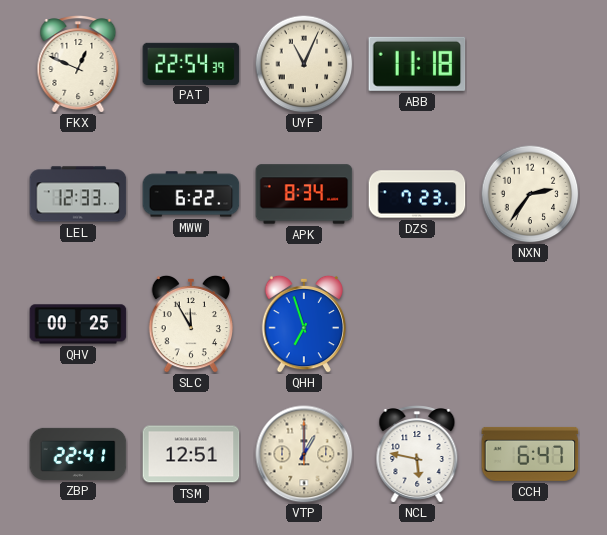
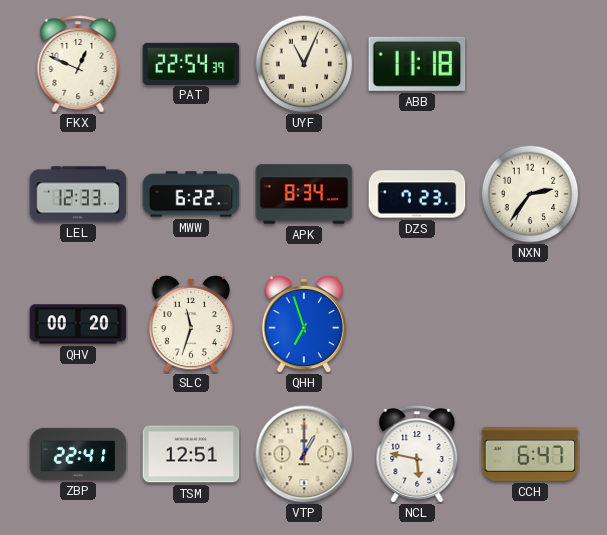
QHV: 00:25 -> 00:20 (78, 324)
SLC: 11:55 -> 11:33 (190, 324)
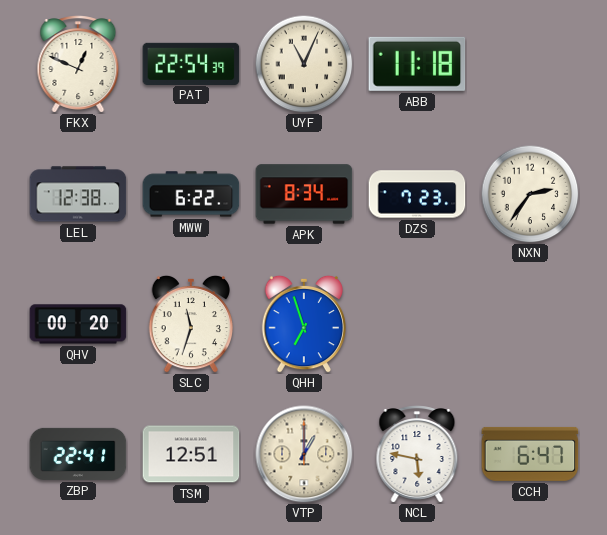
LEL: 12:33 -> 12:38 (78, 194)
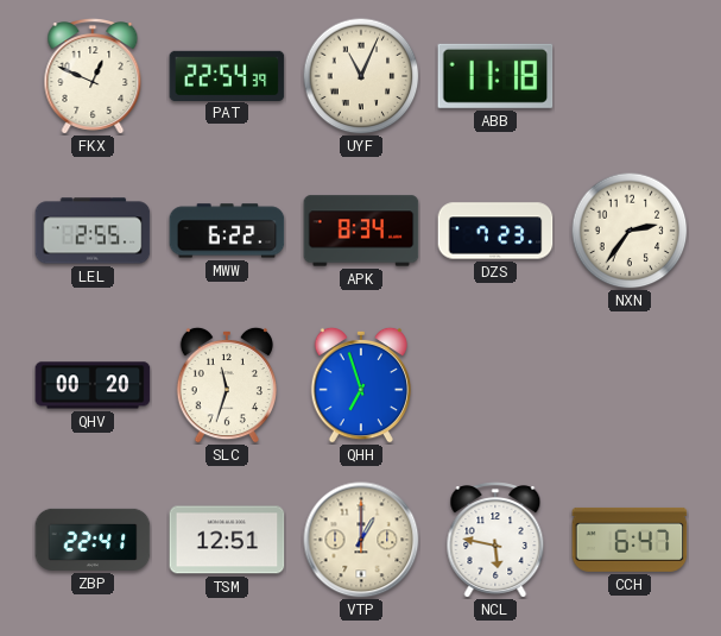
LEL: 12:38 -> 2:55 (93, 231)
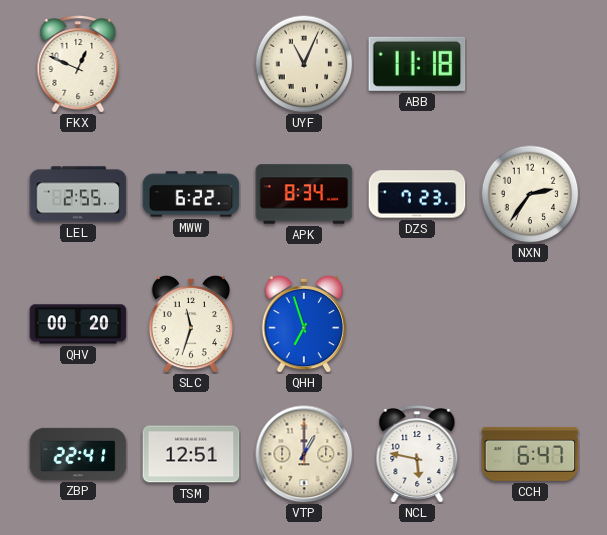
PAT: 22:54 -> none (227, 75)
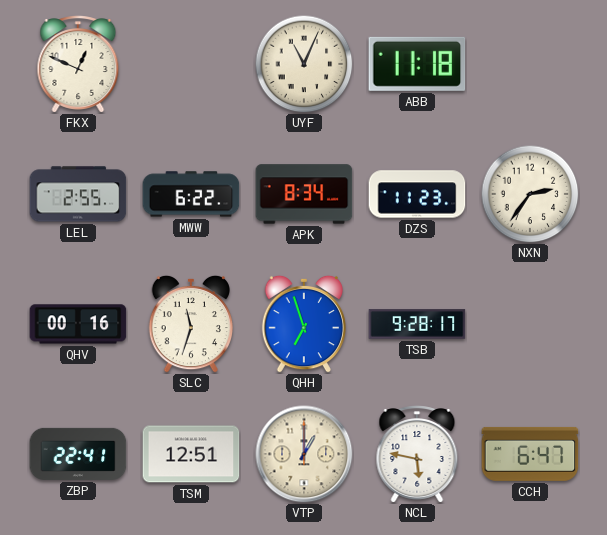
DZS: 7:23 -> 11:23 (417, 194)
QHV: 00:20 -> 00:16 (78, 324)
TSB: none -> 9:28 (417, 324)
